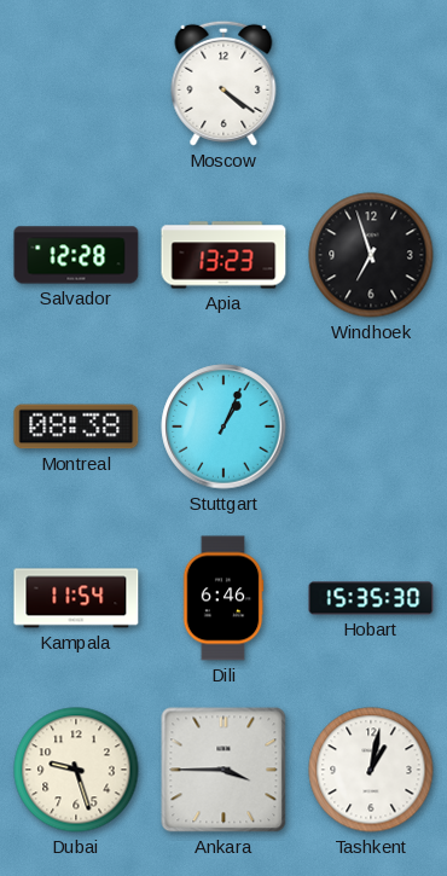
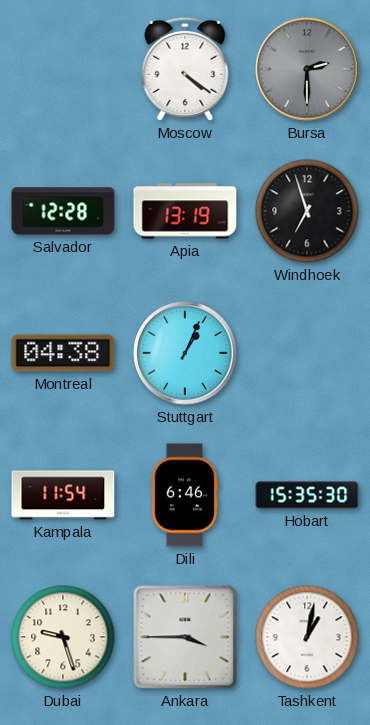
Bursa: none -> 2:30 (307, 69)
Apia: 13:23 -> 13:19 (185, 211)
Montreal: 08:38 -> 04:38 (63, 353)
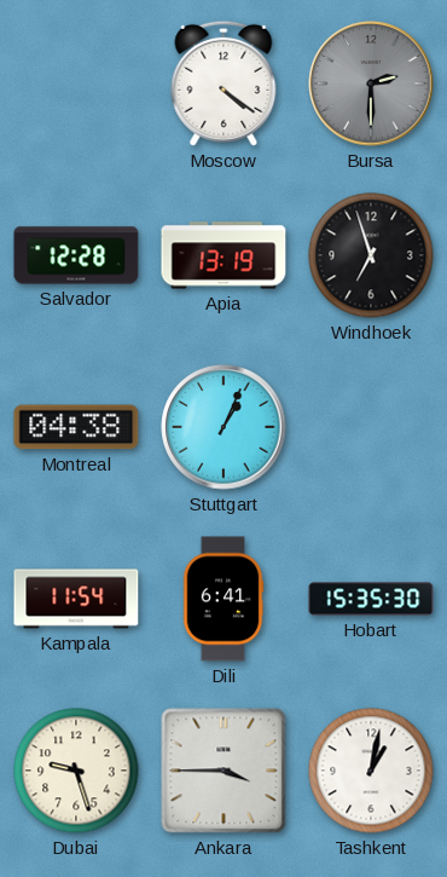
Dili: 6:46 -> 6:41 (224, 599)
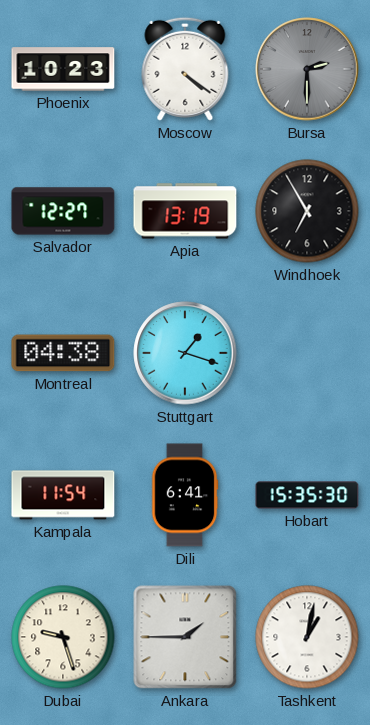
Phoenix: none -> 10:23 (63, 69)
Salvador: 12:28 -> 12:27 (63, 211)
Windhoek: 6:57 -> 6:55 (307, 211)
Stuttgart: 1:04 -> 1:18 (185, 353)
Ankara: 3:45 -> 1:45 (185, 637)
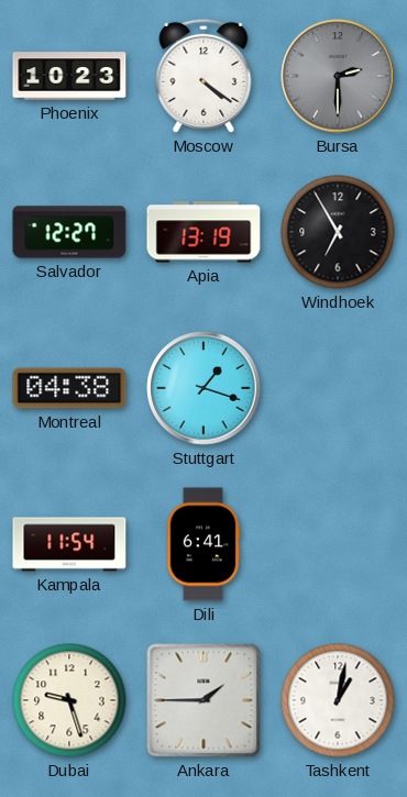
Hobart: 15:35 -> none (307, 495)
